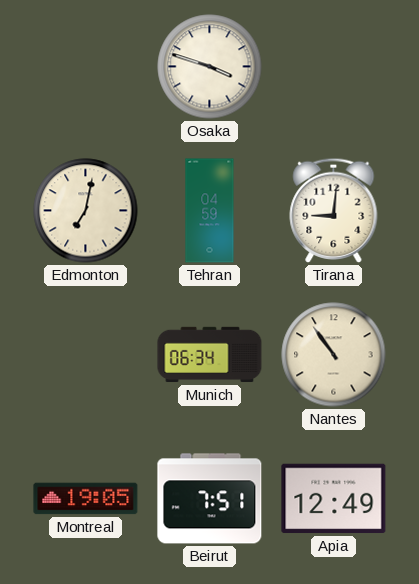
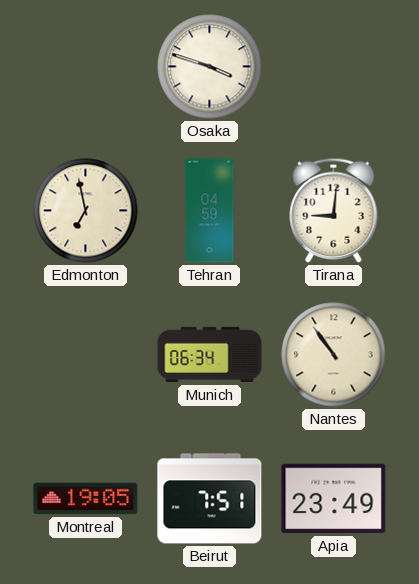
Edmonton: 7:02 -> 6:58 (86, 211)
Apia: 12:49 -> 23:49 (334, 499)
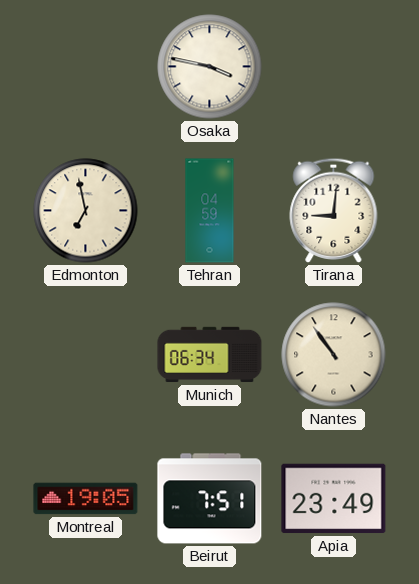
Osaka: 3:48 -> 3:47 (210, 67)
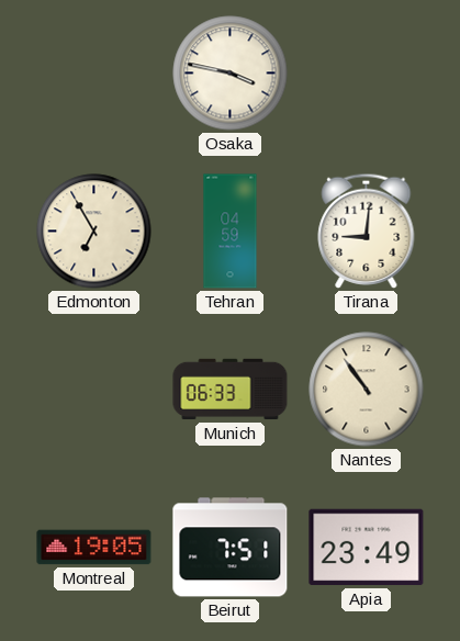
Edmonton: 6:58 -> 6:55 (94, 232)
Munich: 06:34 -> 06:33 (231, 390)
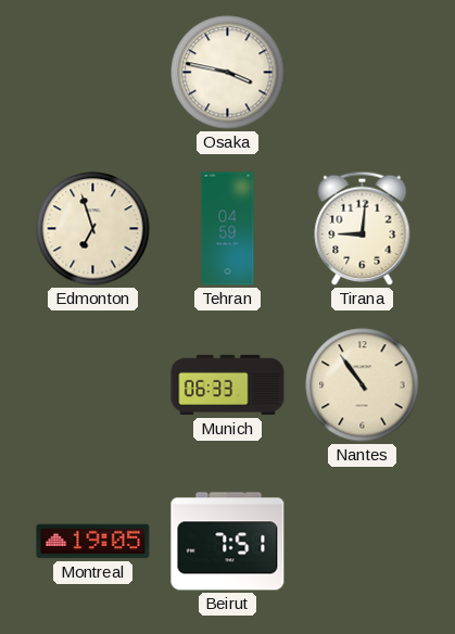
Edmonton: 6:55 -> 6:57 (93, 229)
Apia: 23:49 -> none (367, 548)
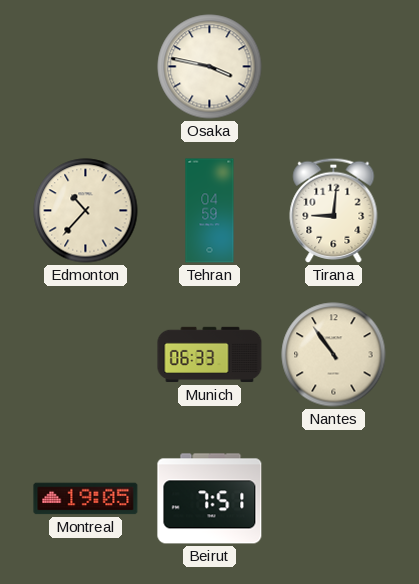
Edmonton: 6:57 -> 10:37 (86, 211)
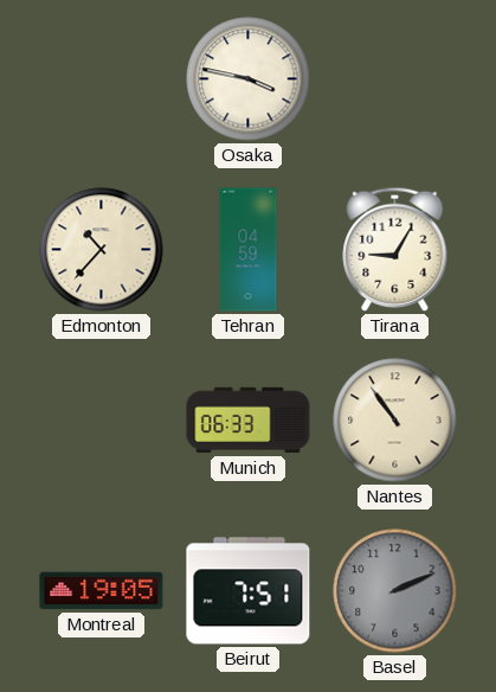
Tirana: 9:01 -> 9:05 (395, 249)
Basel: none -> 2:11 (395, 591)
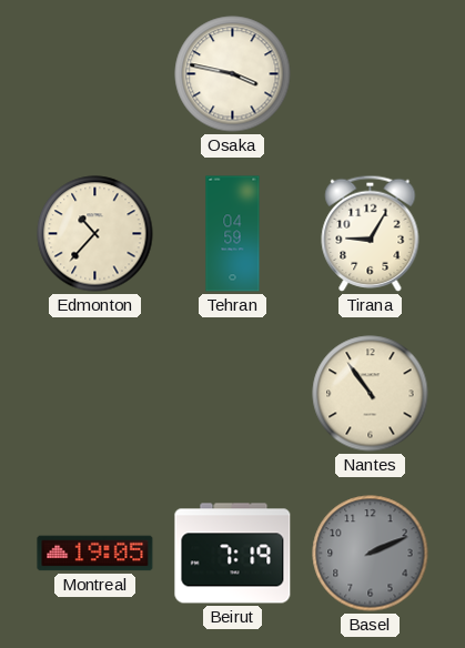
Munich: 06:33 -> none (249, 421)
Beirut: 7:51 -> 7:19 (233, 554)
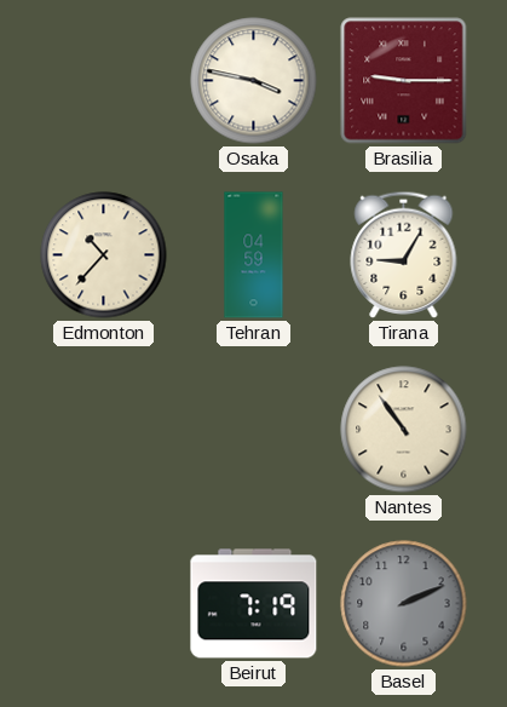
Brasilia: none -> 9:15 (404, 81)
Montreal: 19:05 -> none (95, 554)
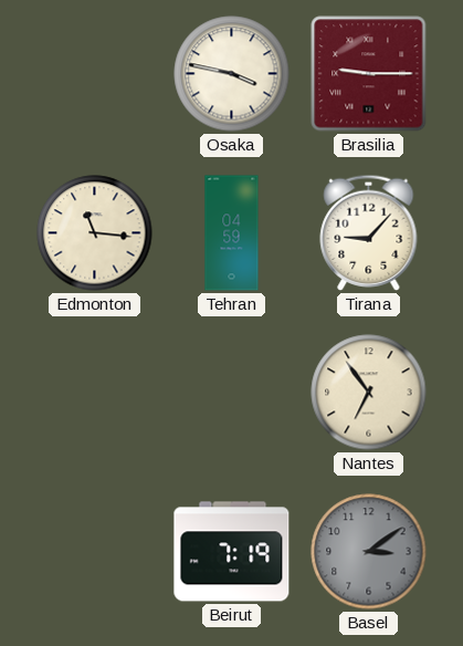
Edmonton: 10:37 -> 11:16 (95, 233)
Tirana: 9:05 -> 9:07 (369, 232)
Nantes: 10:54 -> 6:54 (369, 393)
Basel: 2:11 -> 3:09 (369, 552)
